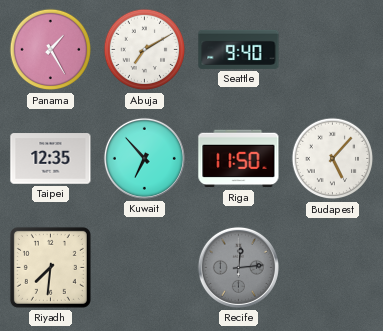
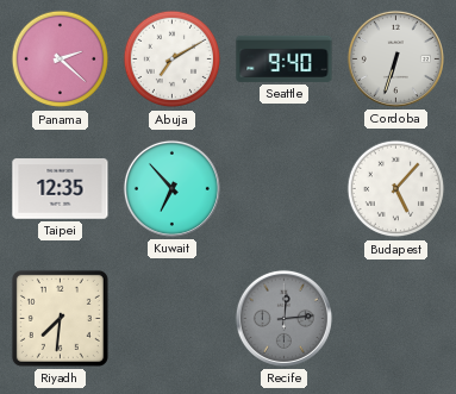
Panama: 1:25 -> 2:22 (61, 60)
Cordoba: none -> 6:33 (395, 58)
Riga: 11:50 -> none (239, 159)
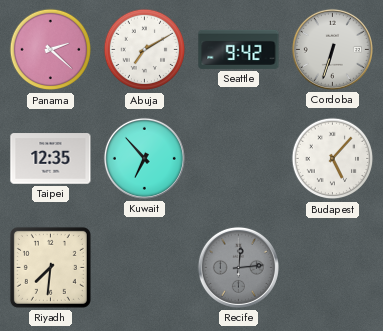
Seattle: 9:40 -> 9:42 (239, 49)
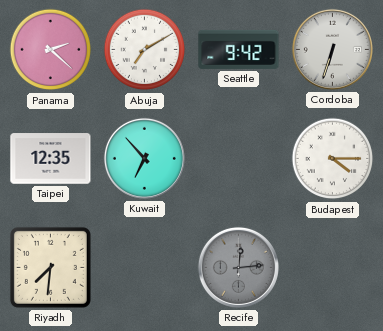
Budapest: 5:07 -> 4:15 (333, 159)
